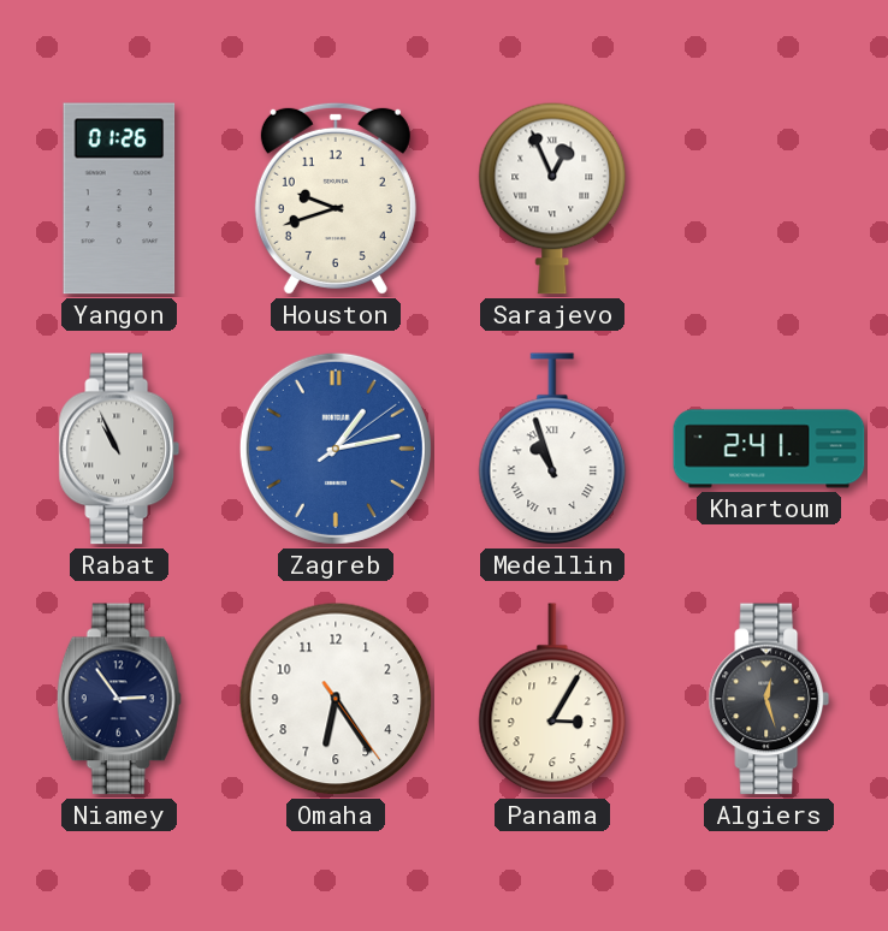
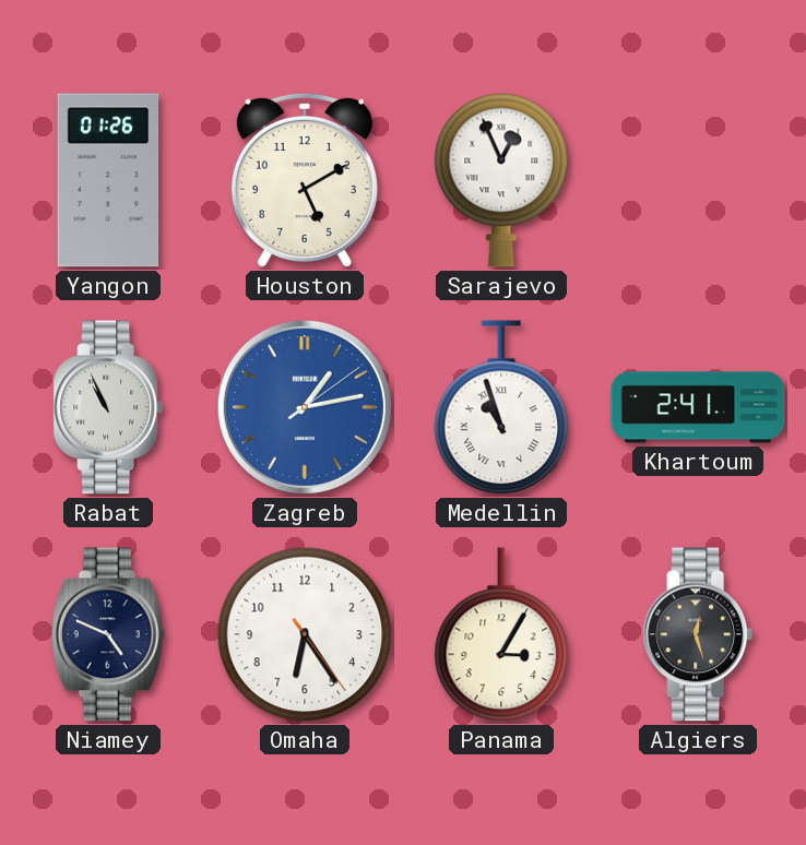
Houston: 9:42 -> 5:10 (305, 180)
Niamey: 2:54 -> 4:49 (108, 634)
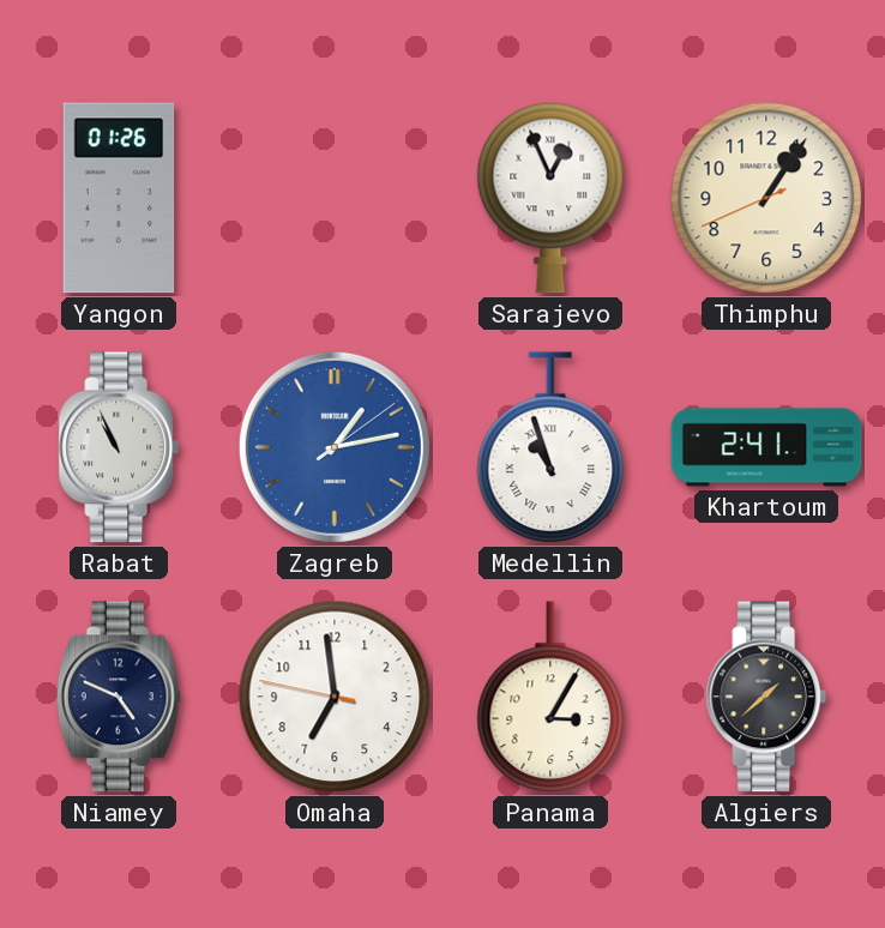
Houston: 5:10 -> none (305, 180)
Thimphu: none -> 1:05 (766, 198)
Omaha: 6:24 -> 6:58 (335, 697)
Algiers: 12:27 -> 1:38 (766, 697)
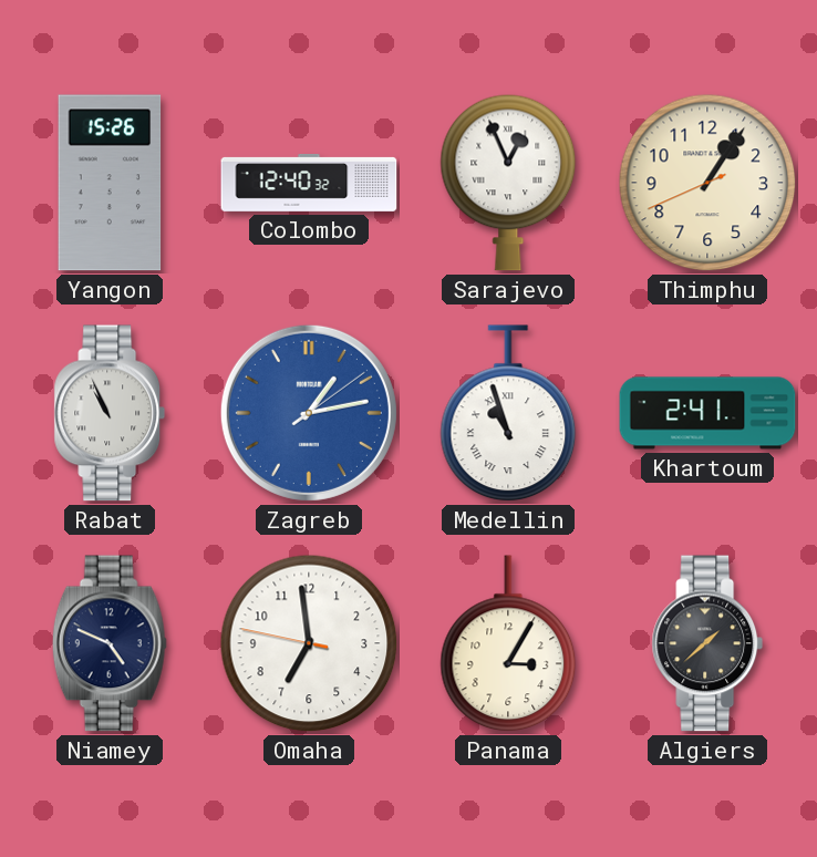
Yangon: 01:26 -> 15:26 (110, 183)
Colombo: none -> 12:40 (309, 184)
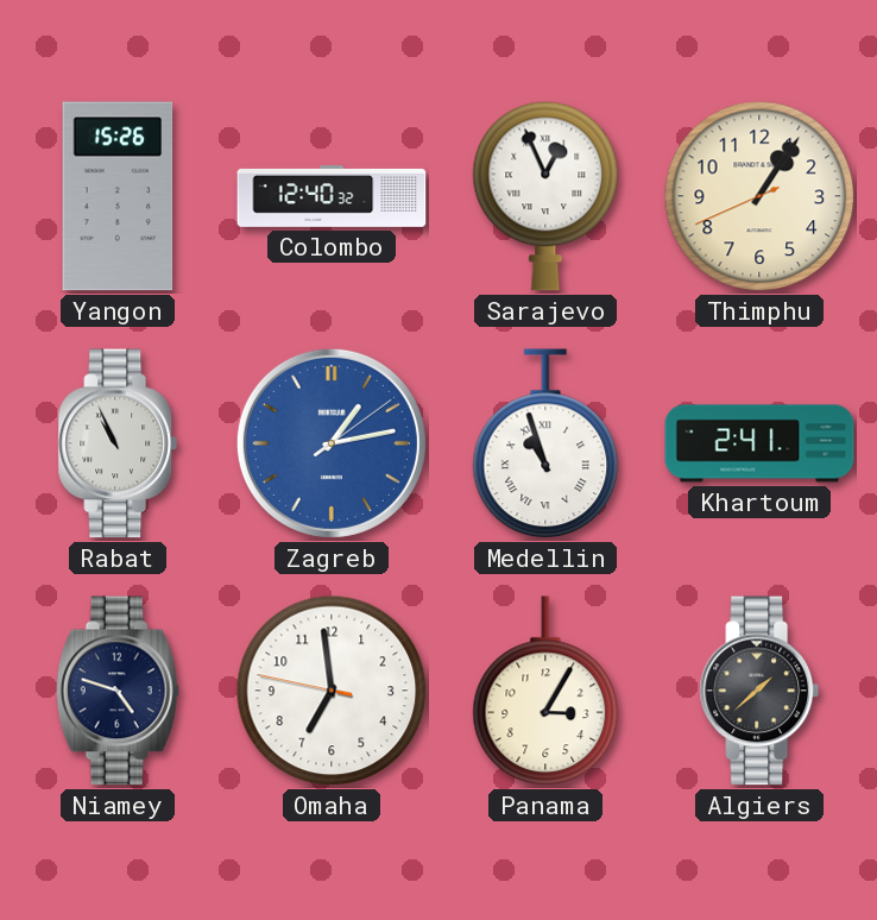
Niamey: 4:49 -> 4:48 (118, 691)
